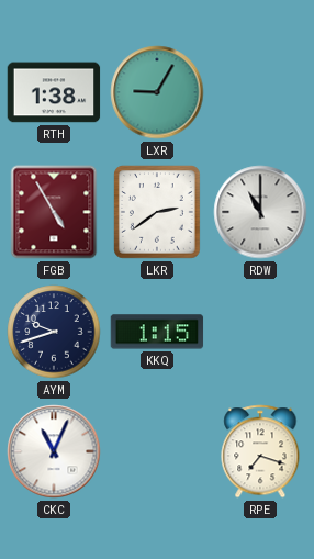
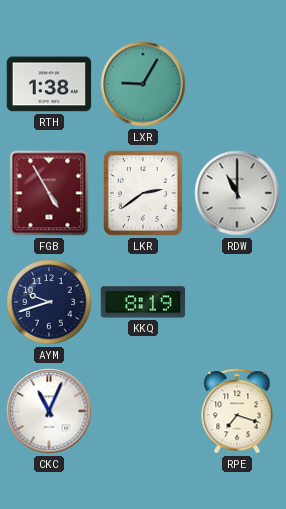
KKQ: 1:15 -> 8:19 (143, 302)
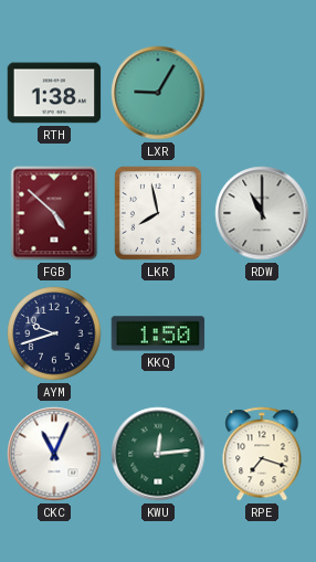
FGB: 4:55 -> 4:52 (54, 213)
LKR: 2:39 -> 7:58 (159, 214)
KKQ: 8:19 -> 1:50 (158, 333)
KWU: none -> 12:14 (158, 454)
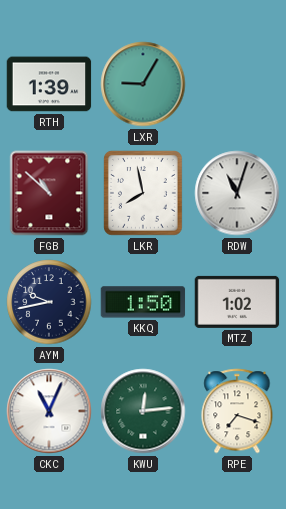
RTH: 1:38 -> 1:39 (49, 84)
FGB: 4:52 -> 10:52 (49, 193)
RDW: 11:00 -> 11:03 (237, 193)
AYM: 9:42 -> 9:43 (49, 302)
MTZ: none -> 1:02 (237, 302)
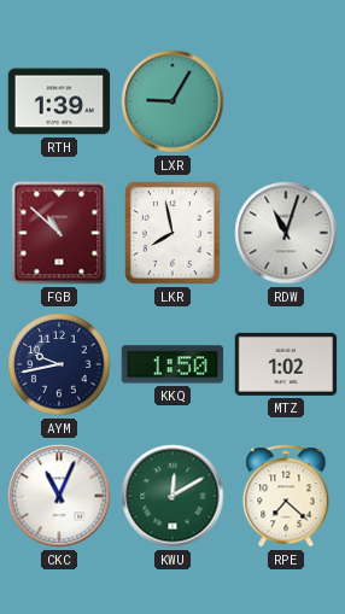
KWU: 12:14 -> 12:10 (172, 496)
RPE: 7:18 -> 7:22 (286, 496)
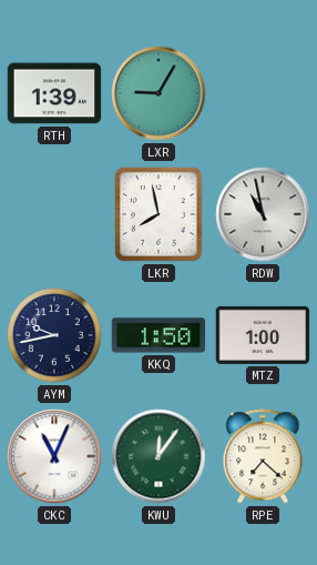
FGB: 10:52 -> none (59, 233)
RDW: 11:03 -> 10:58 (263, 214)
MTZ: 1:02 -> 1:00 (263, 335)
KWU: 12:10 -> 12:06 (158, 456)
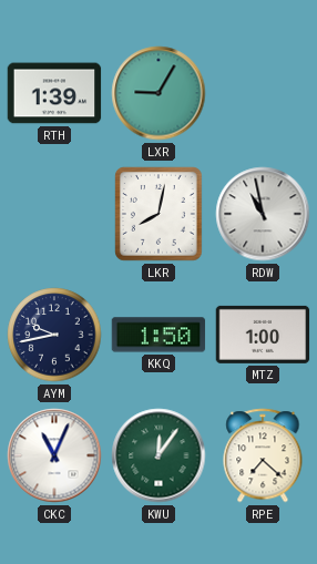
LKR: 7:58 -> 8:02 (160, 215)
